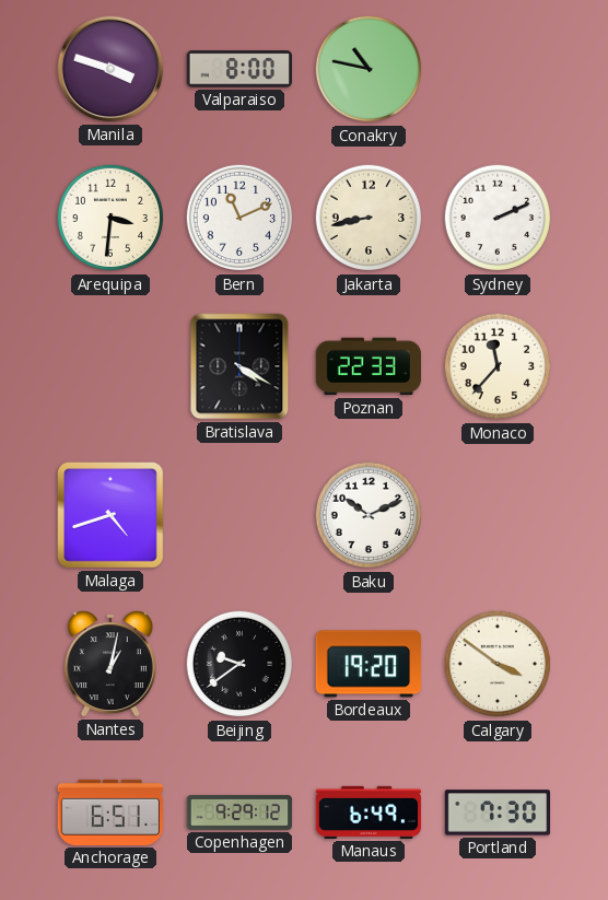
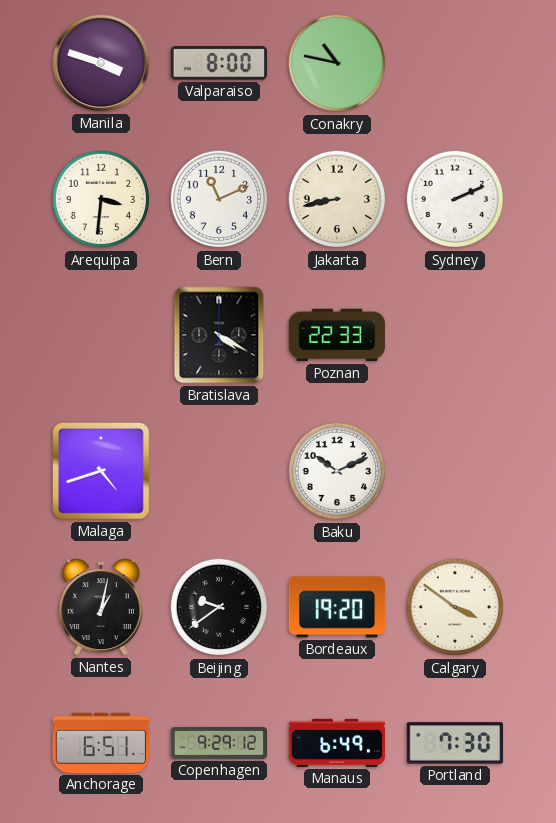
Monaco: 11:37 -> none (498, 366)
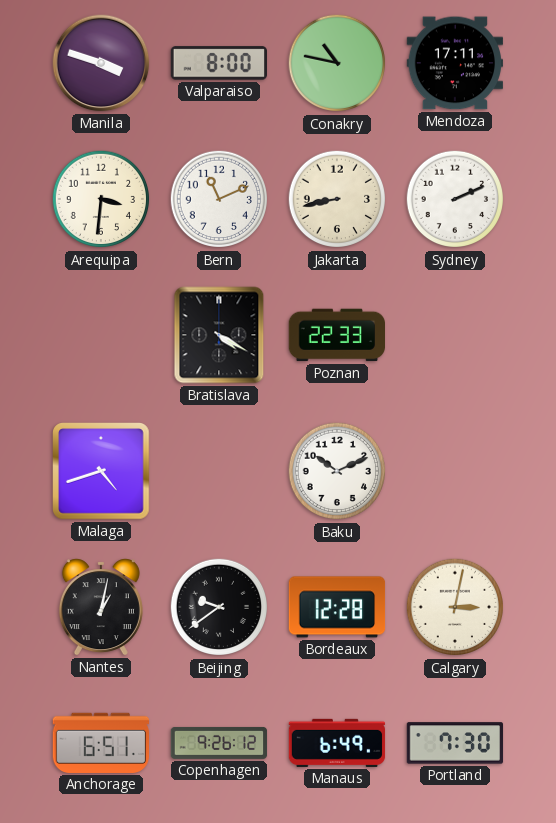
Mendoza: none -> 17:11 (454, 63)
Bordeaux: 19:20 -> 12:28 (337, 607)
Calgary: 3:51 -> 3:02 (455, 607)
Copenhagen: 9:29 -> 9:26 (219, 743)
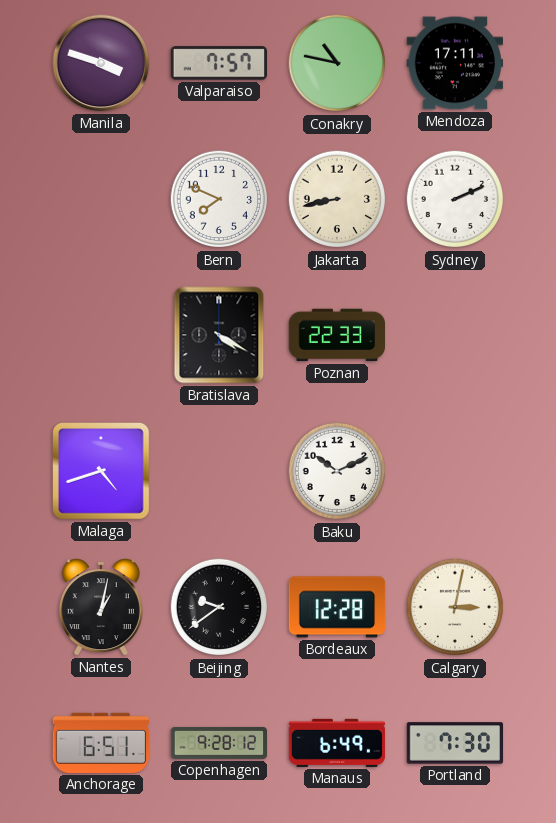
Valparaiso: 8:00 -> 7:57 (218, 63)
Arequipa: 3:31 -> none (101, 199)
Bern: 11:11 -> 7:49 (219, 199)
Copenhagen: 9:26 -> 9:28 (219, 743)
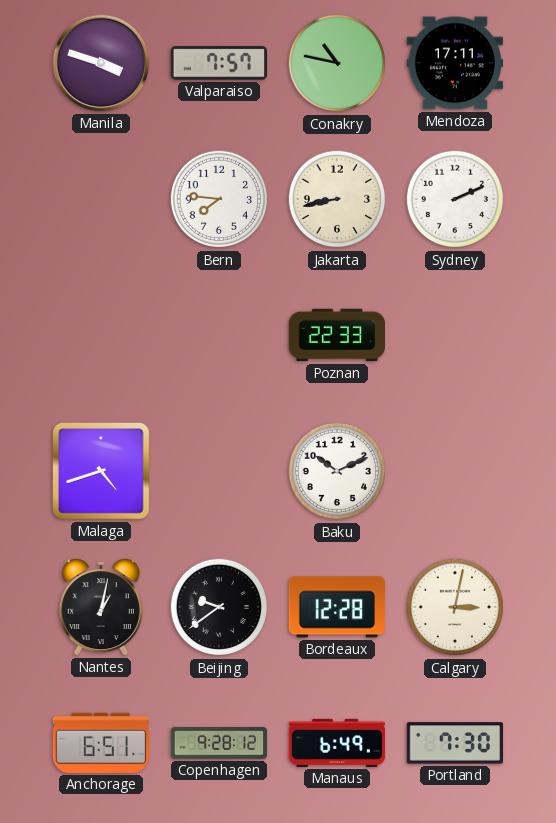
Bern: 7:49 -> 7:46 (219, 199)
Bratislava: 4:20 -> none (219, 335)
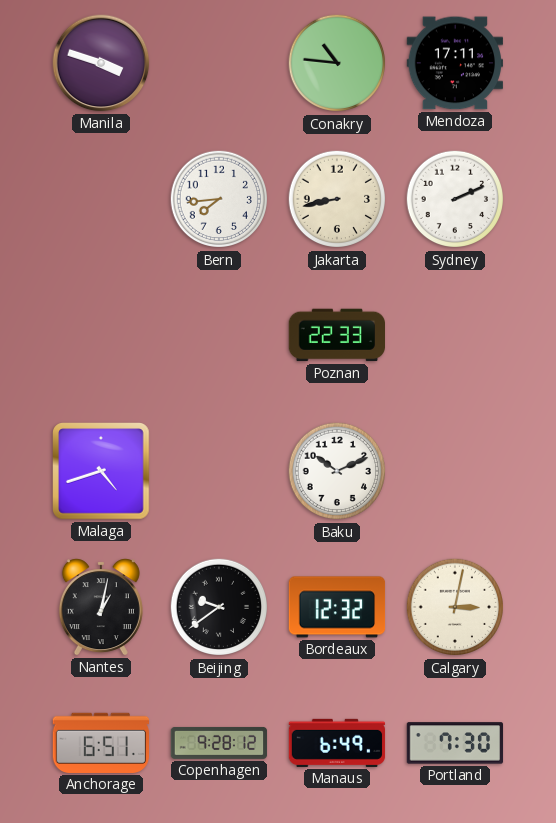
Valparaiso: 7:57 -> none (218, 63)
Conakry: 10:47 -> 10:46 (337, 63)
Bern: 7:46 -> 7:44 (219, 199)
Bordeaux: 12:28 -> 12:32 (337, 607)
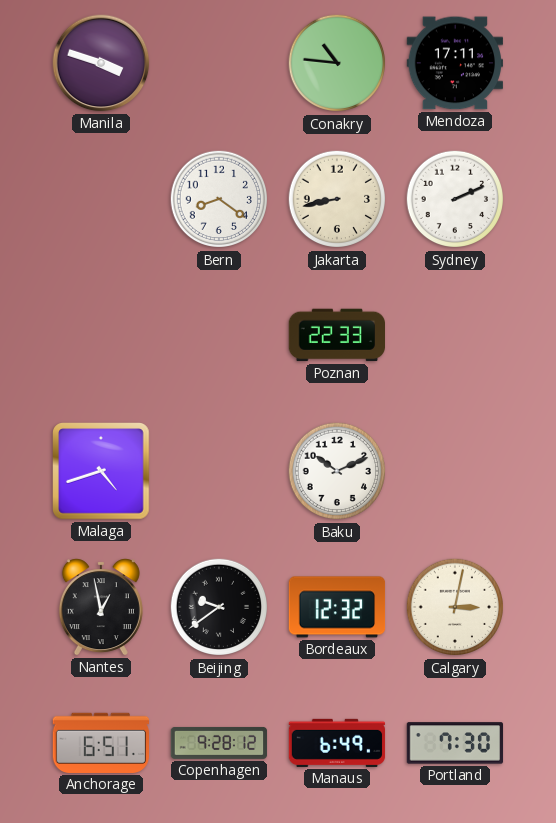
Bern: 7:44 -> 8:21 (219, 199)
Nantes: 1:02 -> 12:58 (101, 607)
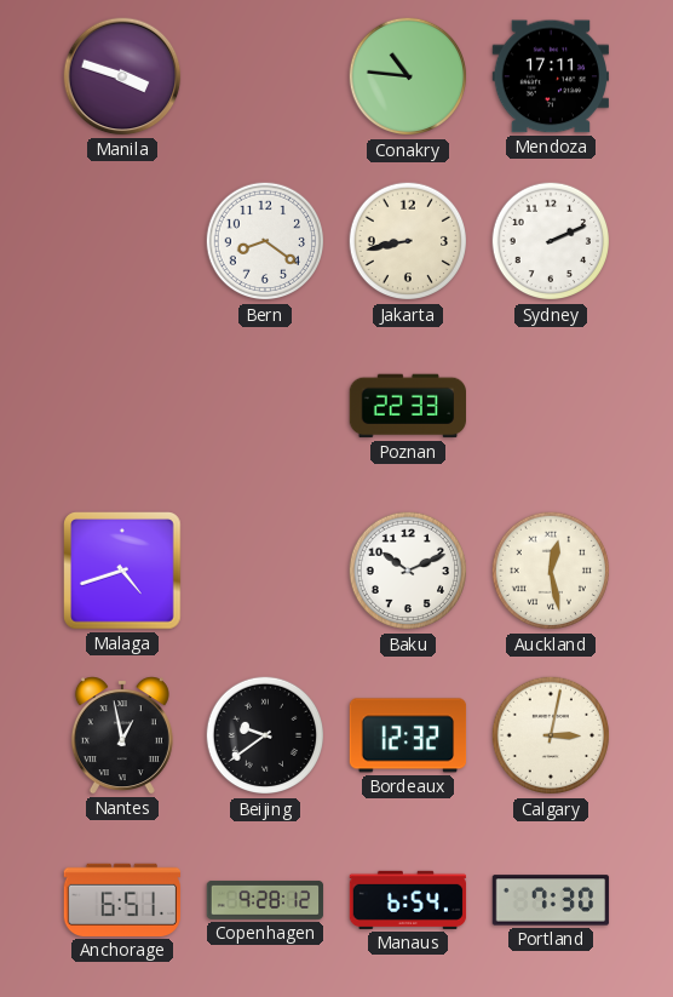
Auckland: none -> 12:28 (551, 571)
Manaus: 6:49 -> 6:54 (408, 900)
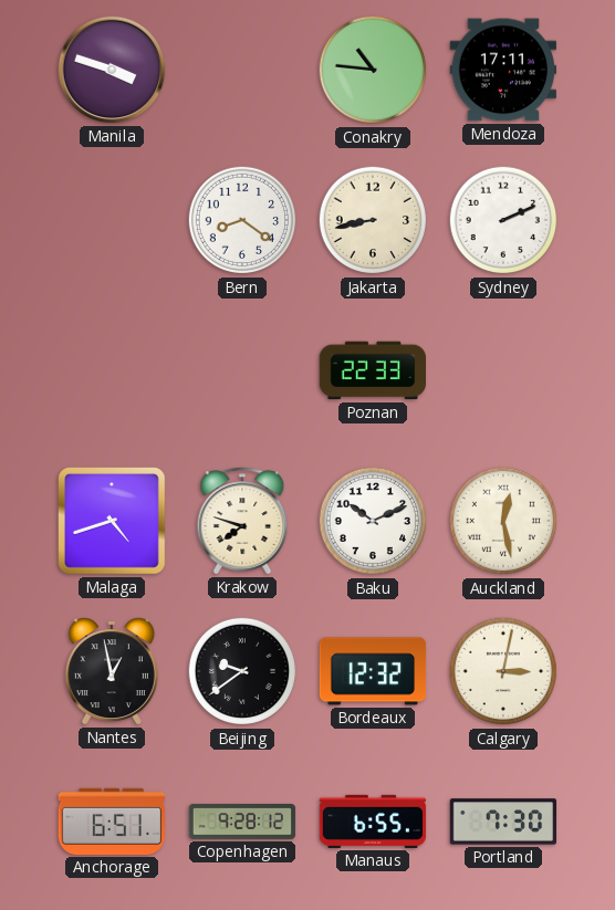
Krakow: none -> 7:48 (242, 521)
Manaus: 6:54 -> 6:55 (373, 822)
